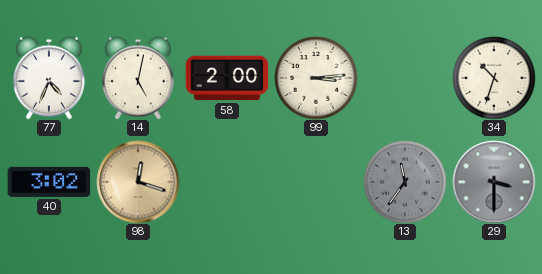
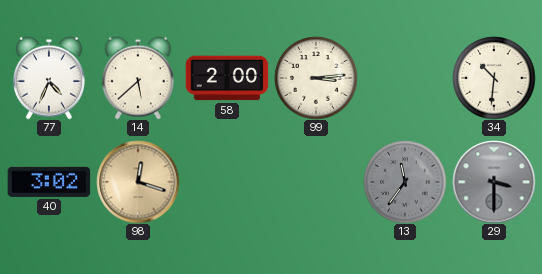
14: 5:02 -> 5:38 (138, 78)
34: 10:33 -> 10:31 (494, 78)
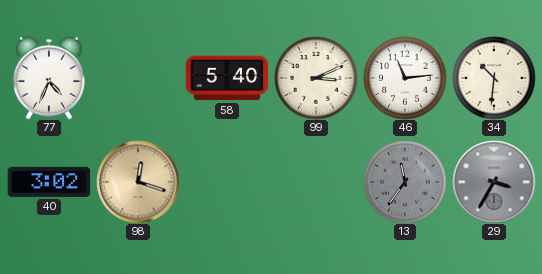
14: 5:38 -> none (138, 78)
58: 2:00 -> 5:40 (227, 78)
99: 3:14 -> 3:11 (316, 78)
46: none -> 11:14 (405, 78)
29: 3:30 -> 3:35 (494, 182)
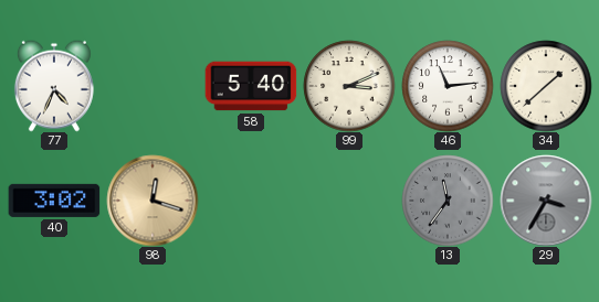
34: 10:31 -> 1:38 (546, 86)
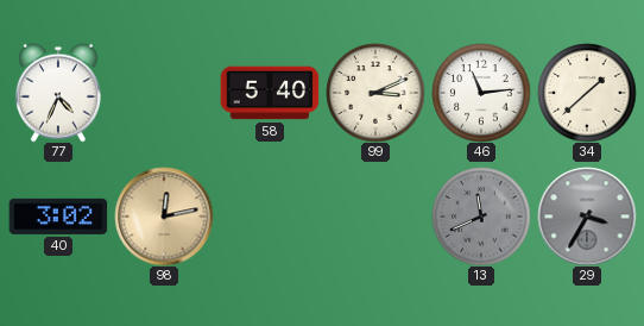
98: 12:18 -> 12:13 (164, 217)
13: 11:36 -> 11:41 (481, 217)
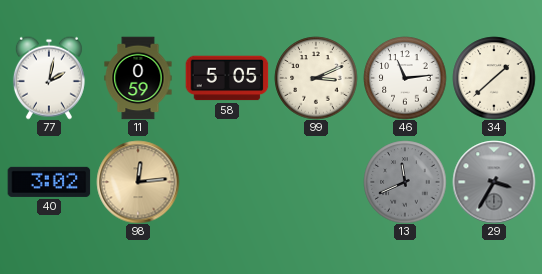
77: 4:34 -> 2:02 (49, 78)
11: none -> 0:59 (138, 78)
58: 5:40 -> 5:05 (227, 78)
98: 12:13 -> 12:14 (138, 182)
